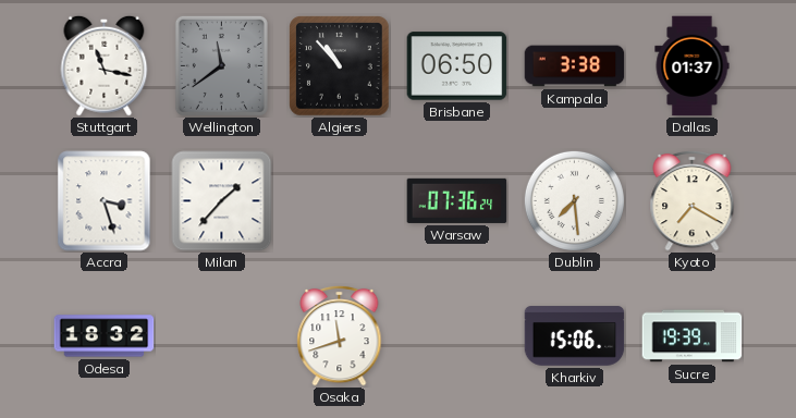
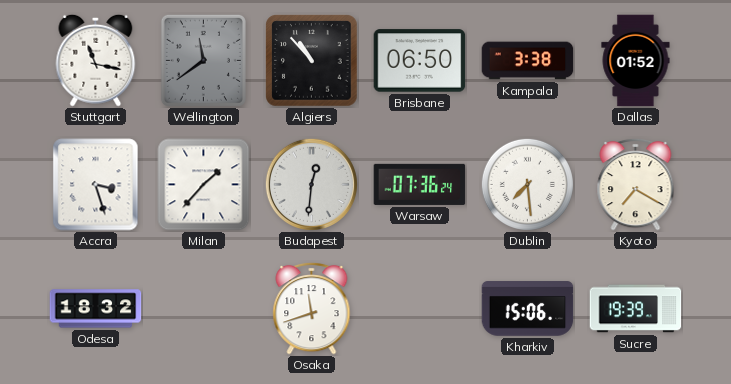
Dallas: 01:37 -> 01:52 (636, 61)
Budapest: none -> 12:31 (311, 184)
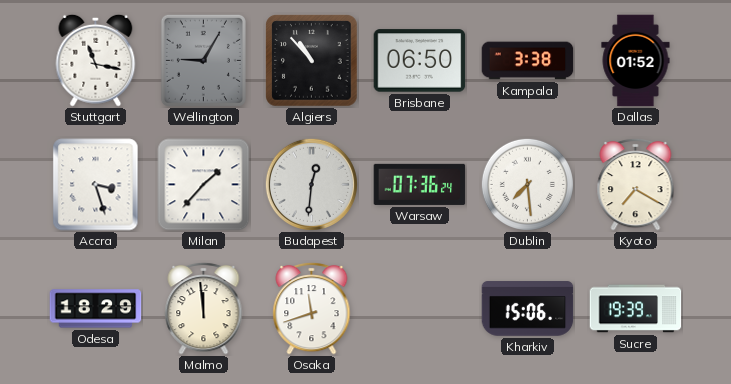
Wellington: 11:39 -> 9:05 (203, 60)
Odesa: 18:32 -> 18:29 (96, 309)
Malmo: none -> 11:59 (204, 308)
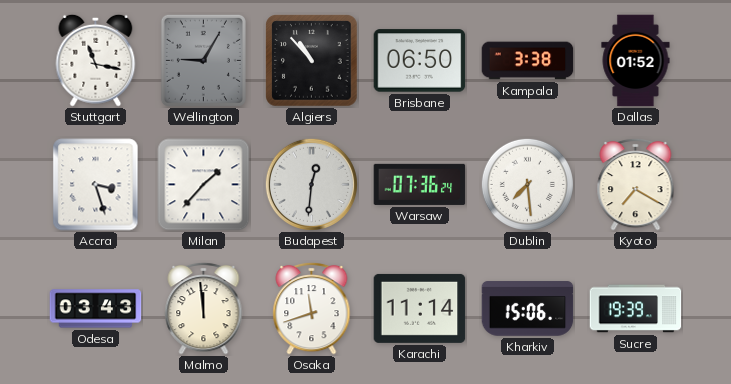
Odesa: 18:29 -> 03:43 (96, 309)
Karachi: none -> 11:14 (420, 308)
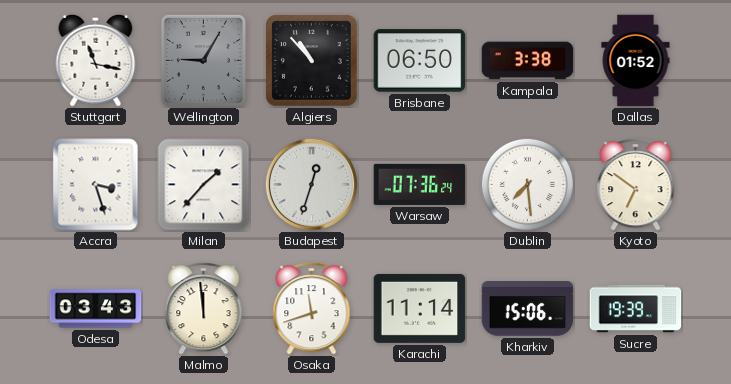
Budapest: 12:31 -> 12:33 (311, 184)
Kyoto: 7:20 -> 6:51 (636, 184)
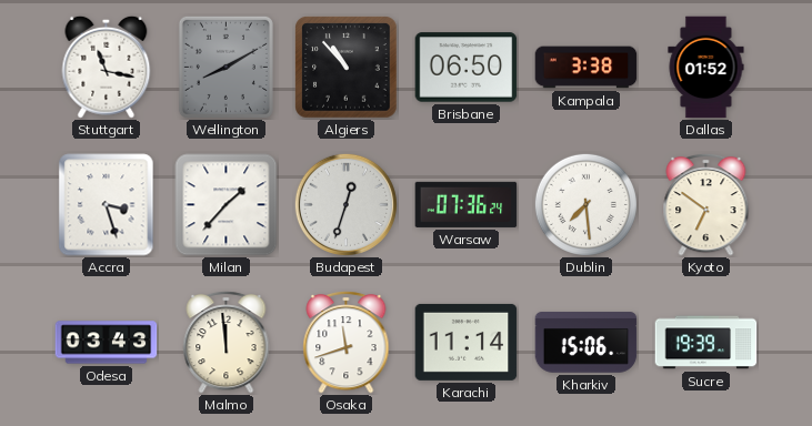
Wellington: 9:05 -> 8:10 (225, 67)
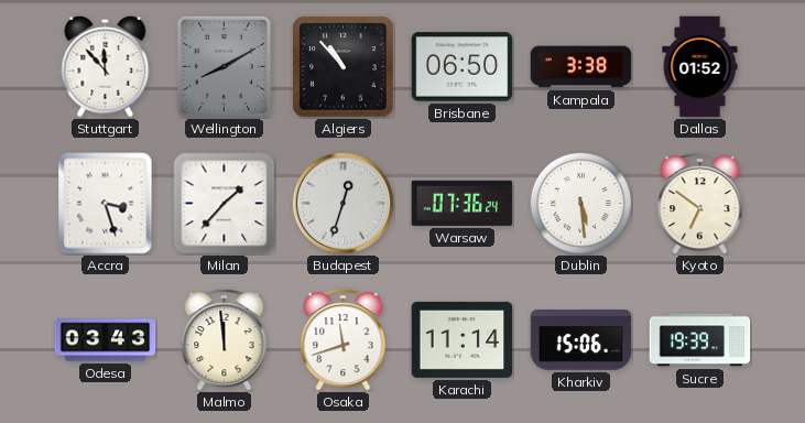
Stuttgart: 11:17 -> 11:53 (106, 66)
Dublin: 7:29 -> 5:29 (580, 203)
